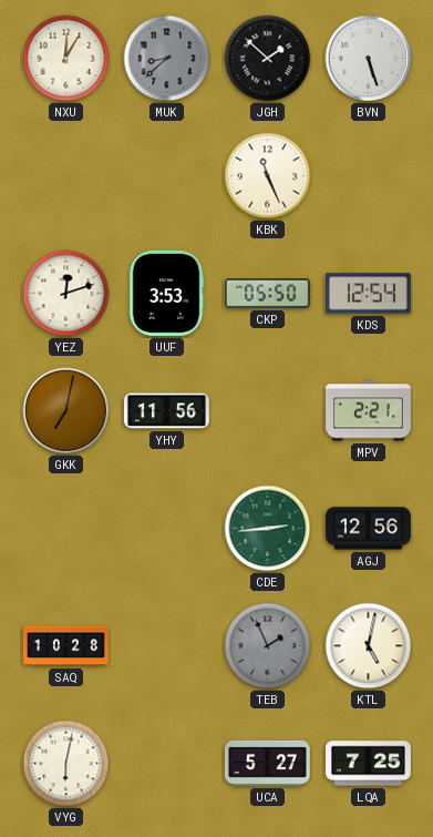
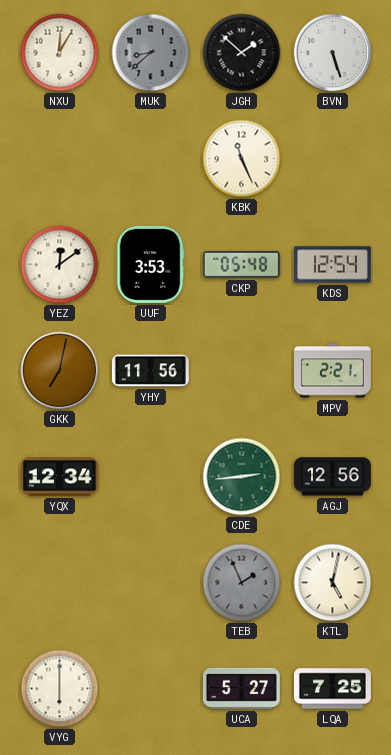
YEZ: 12:12 -> 12:09 (60, 265)
CKP: 05:50 -> 05:48 (241, 265)
YQX: none -> 12:34 (59, 477)
SAQ: 10:28 -> none (66, 646)
VYG: 6:02 -> 6:00 (60, 689)
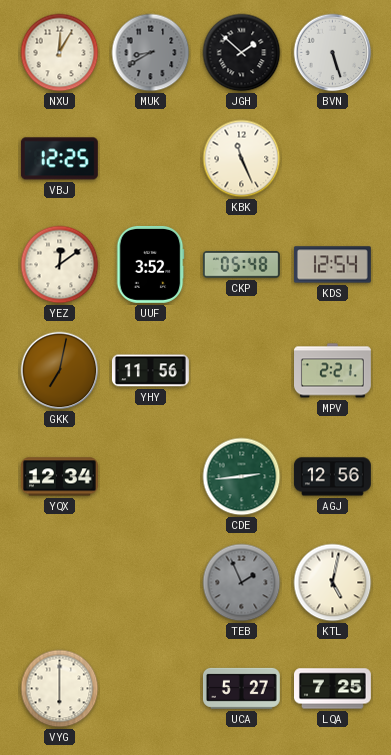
MUK: 8:38 -> 8:40 (151, 53)
VBJ: none -> 12:25 (59, 159)
UUF: 3:53 -> 3:52 (150, 264)
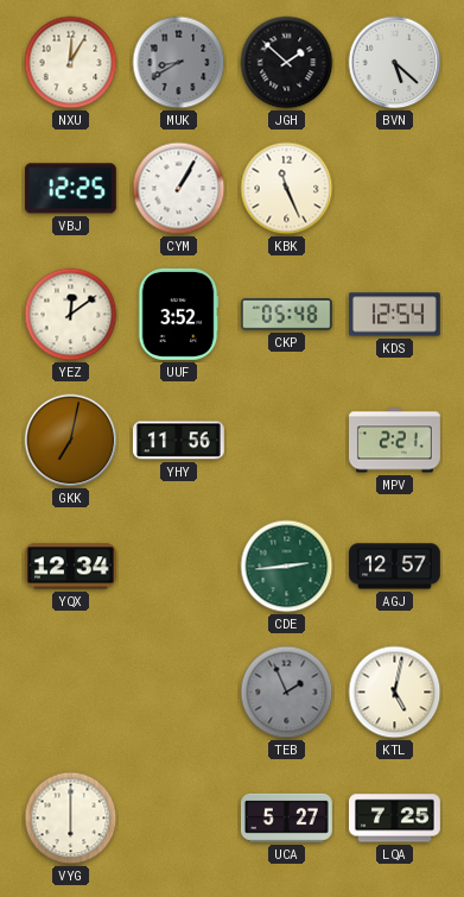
BVN: 5:27 -> 5:22 (395, 63)
CYM: none -> 1:05 (179, 189)
AGJ: 12:56 -> 12:57 (394, 567)
